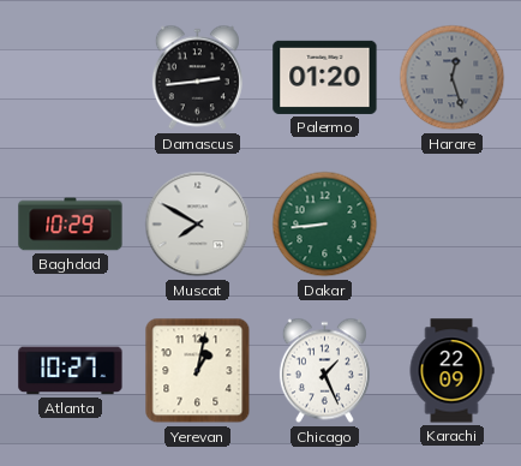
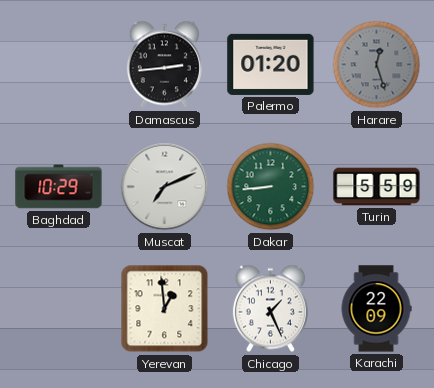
Muscat: 7:50 -> 7:11 (165, 187)
Turin: none -> 5:59 (377, 187)
Atlanta: 10:27 -> none (71, 371)
Yerevan: 1:02 -> 12:59 (165, 309)
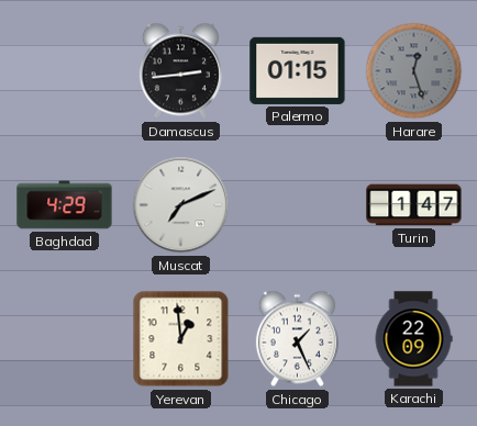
Palermo: 01:20 -> 01:15 (298, 70)
Baghdad: 10:29 -> 4:29 (65, 205)
Dakar: 8:44 -> none (271, 187)
Turin: 5:59 -> 1:47 (414, 205)
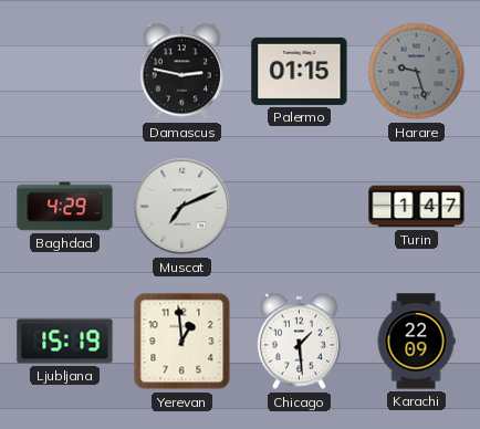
Damascus: 2:44 -> 2:47 (181, 72)
Harare: 12:27 -> 9:27 (417, 72)
Ljubljana: none -> 15:19 (65, 342)
Chicago: 1:26 -> 1:29 (299, 342)
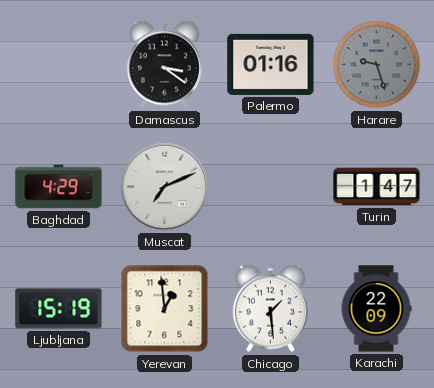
Damascus: 2:47 -> 3:21 (164, 65)
Palermo: 01:15 -> 01:16 (271, 64)
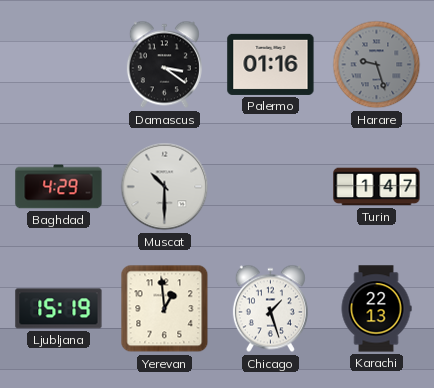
Muscat: 7:11 -> 10:30 (165, 187)
Chicago: 1:29 -> 1:27 (270, 309)
Karachi: 22:09 -> 22:13 (376, 309)
